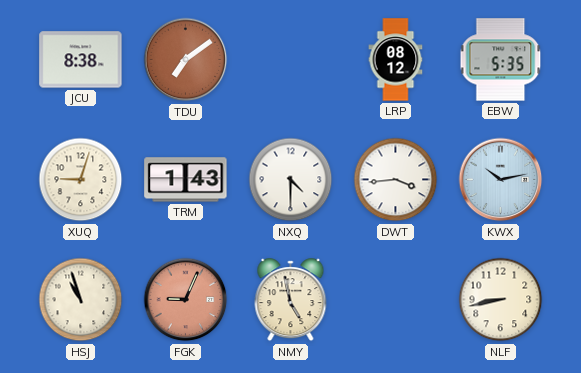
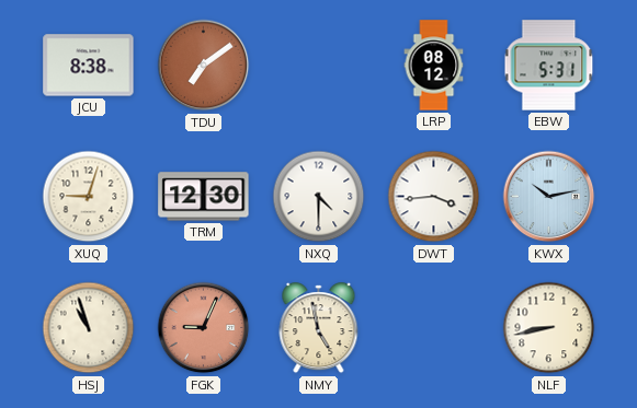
EBW: 5:35 -> 5:31 (549, 66)
TRM: 1:43 -> 12:30 (204, 197)
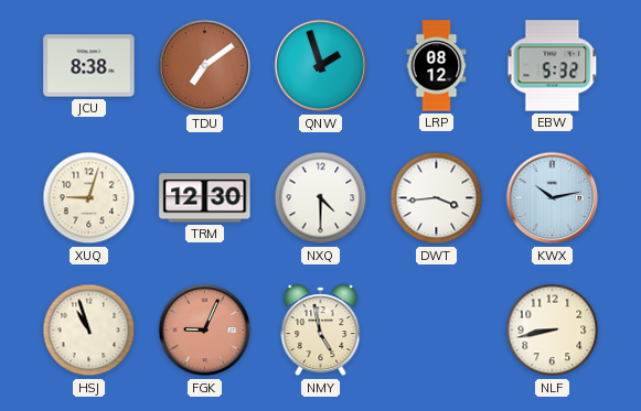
QNW: none -> 1:57 (321, 66)
EBW: 5:31 -> 5:32 (553, 66)
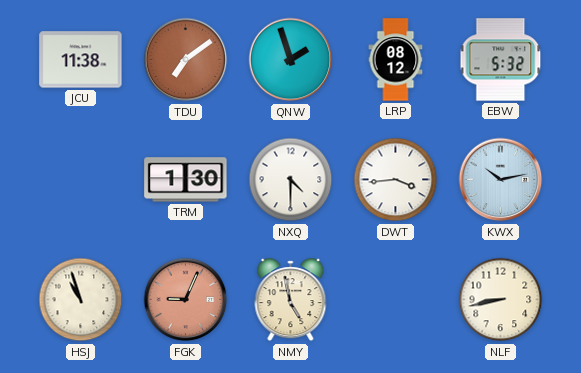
JCU: 8:38 -> 11:38 (81, 60)
XUQ: 9:03 -> none (89, 198)
TRM: 12:30 -> 1:30 (186, 180)
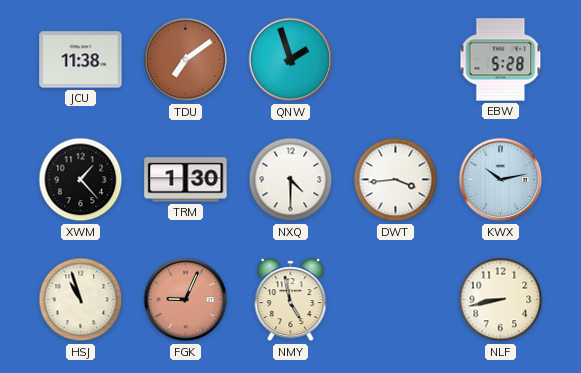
LRP: 08:12 -> none (396, 60)
EBW: 5:32 -> 5:28 (501, 60)
XWM: none -> 1:23 (81, 180)
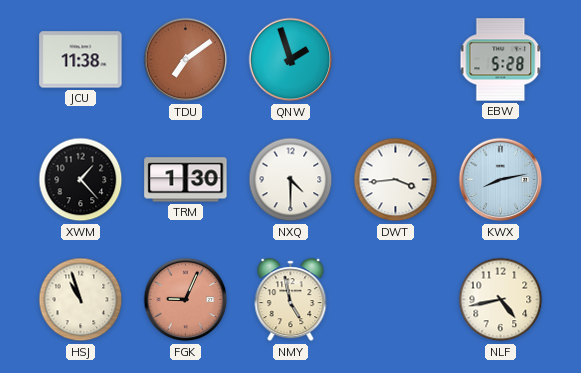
KWX: 10:13 -> 8:13 (501, 180)
NLF: 8:43 -> 4:43 (501, 300)
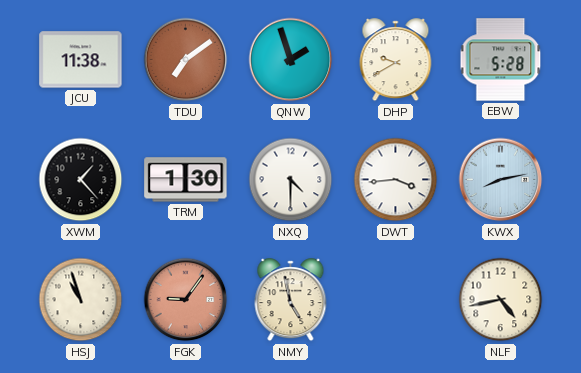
DHP: none -> 9:40 (396, 60)
FGK: 9:04 -> 9:06 (186, 300)
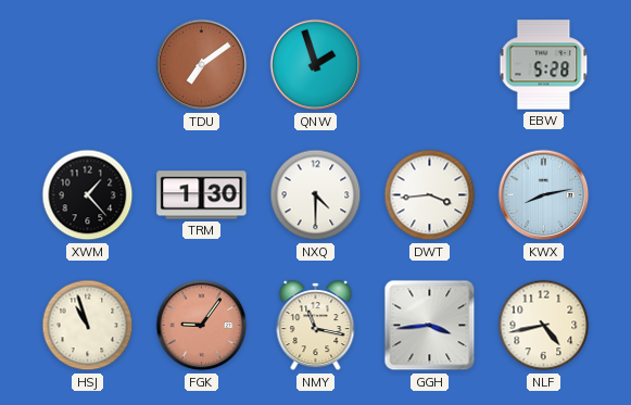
JCU: 11:38 -> none (81, 60)
DHP: 9:40 -> none (396, 60)
NMY: 4:58 -> 11:17 (316, 326)
GGH: none -> 3:44 (430, 326)
